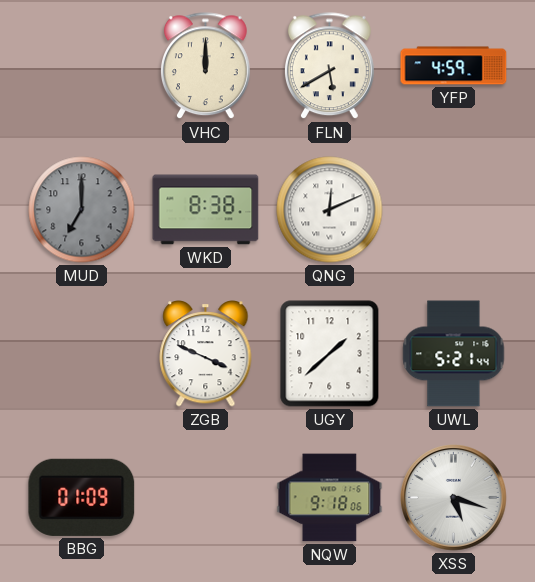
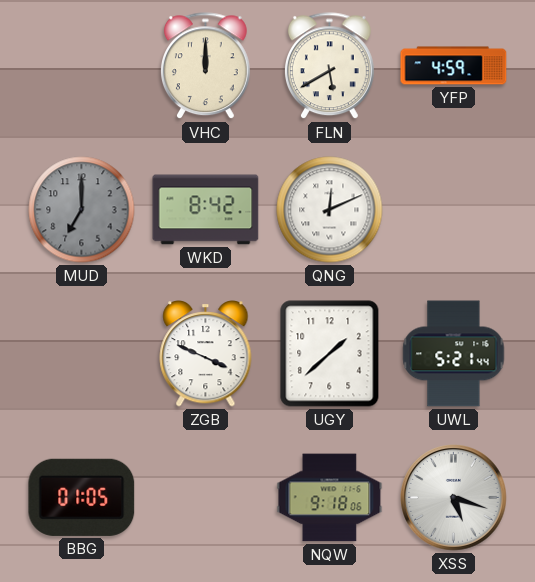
WKD: 8:38 -> 8:42 (206, 210)
BBG: 01:09 -> 01:05 (82, 497)
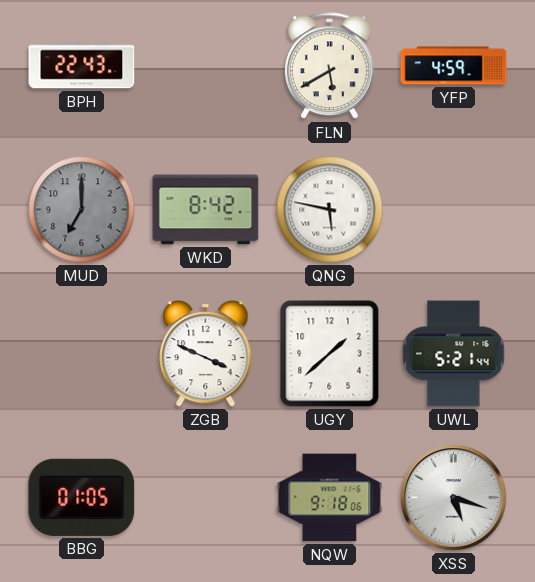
BPH: none -> 22:43 (82, 66)
VHC: 12:00 -> none (205, 66)
QNG: 12:11 -> 5:47 (330, 210)
